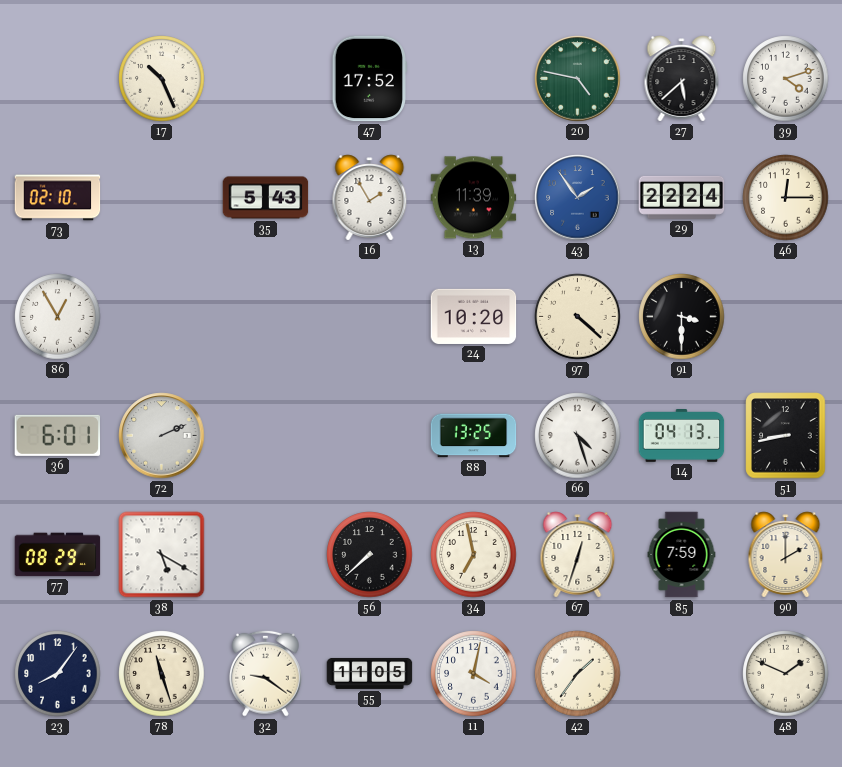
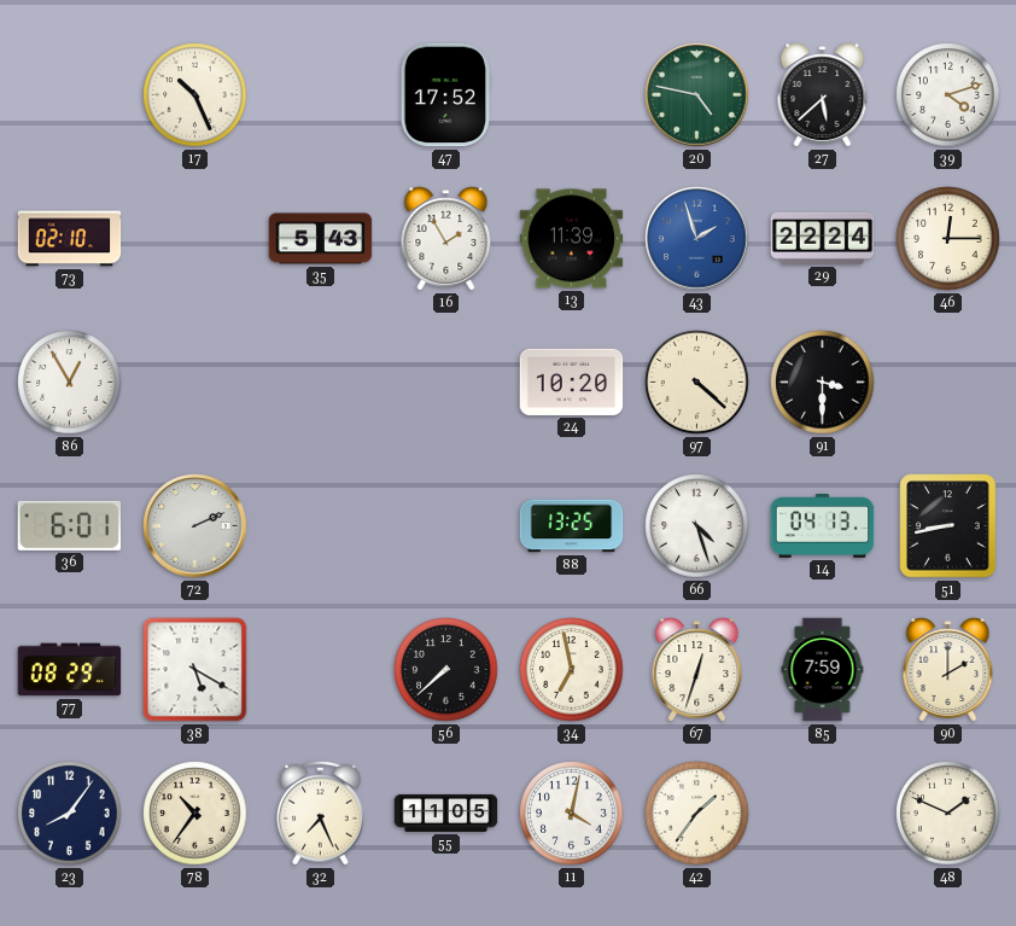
43: 1:54 -> 1:57 (697, 239)
78: 11:27 -> 10:36 (195, 814)
32: 9:21 -> 7:26 (321, 813)
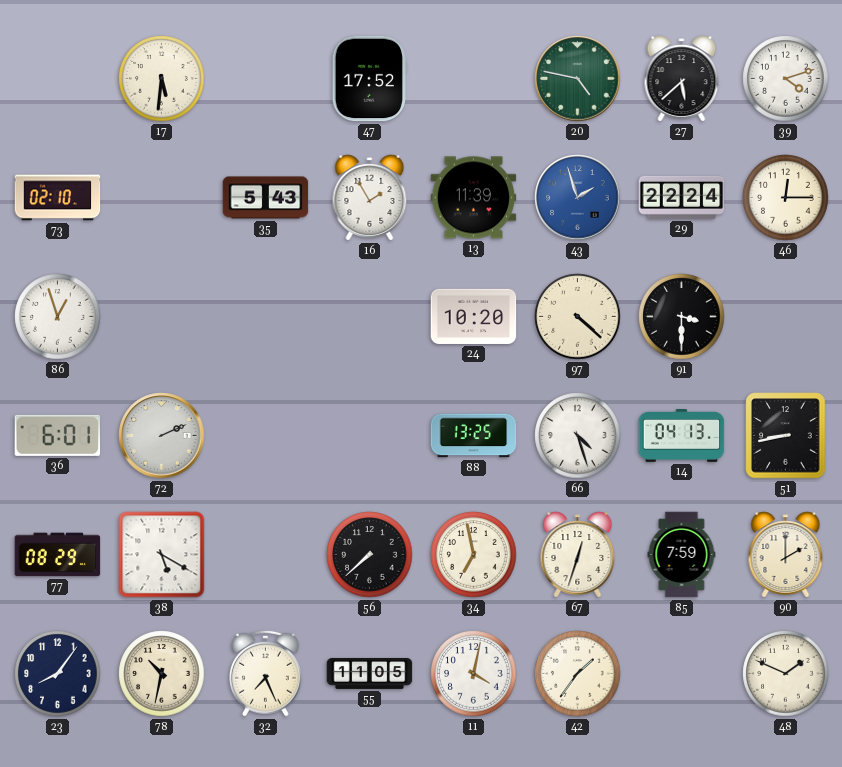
17: 10:26 -> 5:31 (162, 79)
86: 12:55 -> 12:57 (58, 317)
78: 10:36 -> 10:32 (162, 674)
